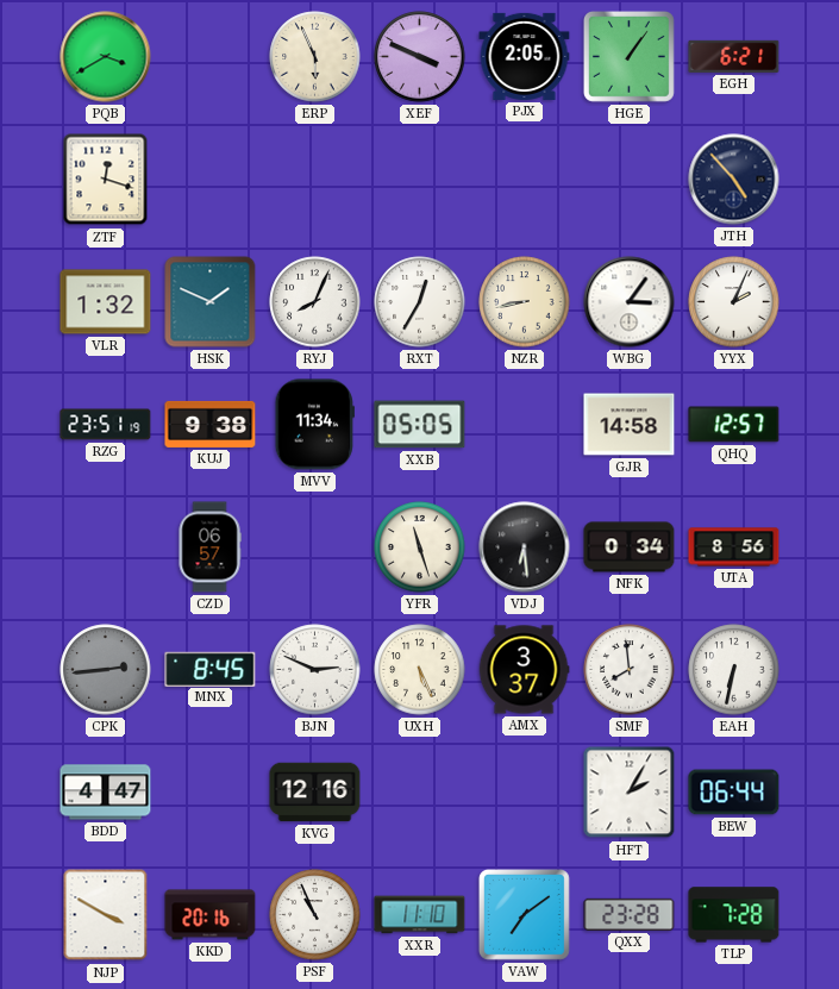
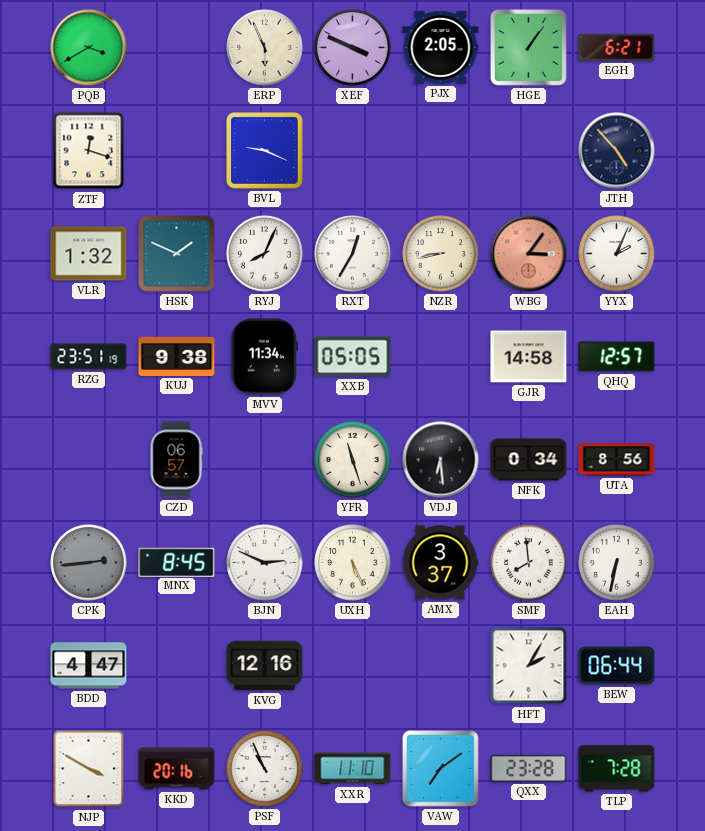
BVL: none -> 9:19 (265, 151)
WBG dial: white -> salmon (529, 254)
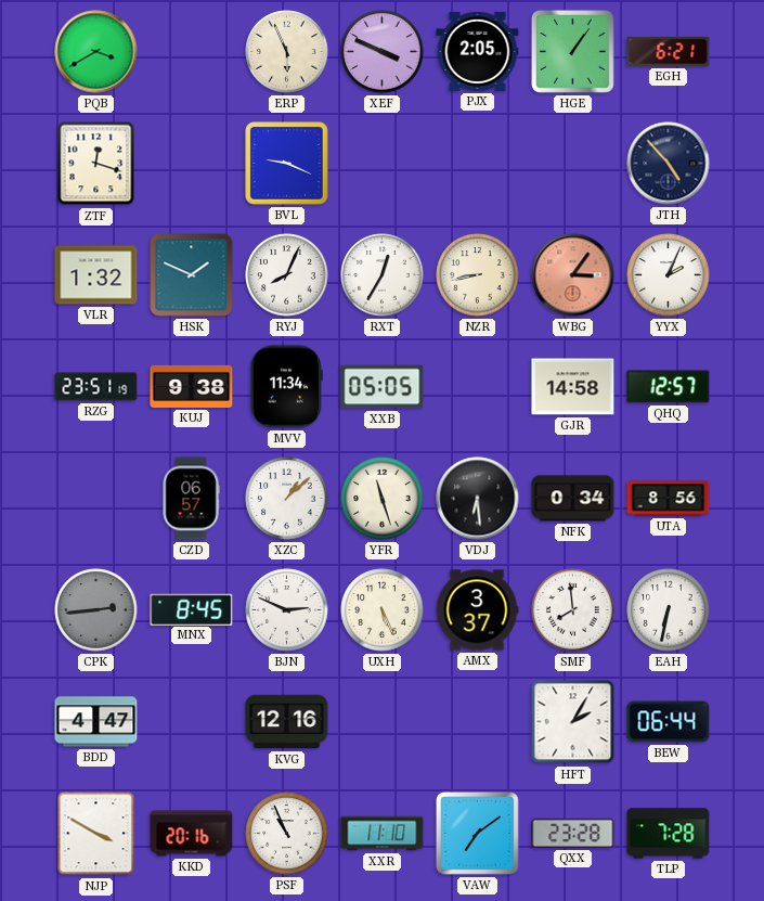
XZC: none -> 1:08 (287, 499)
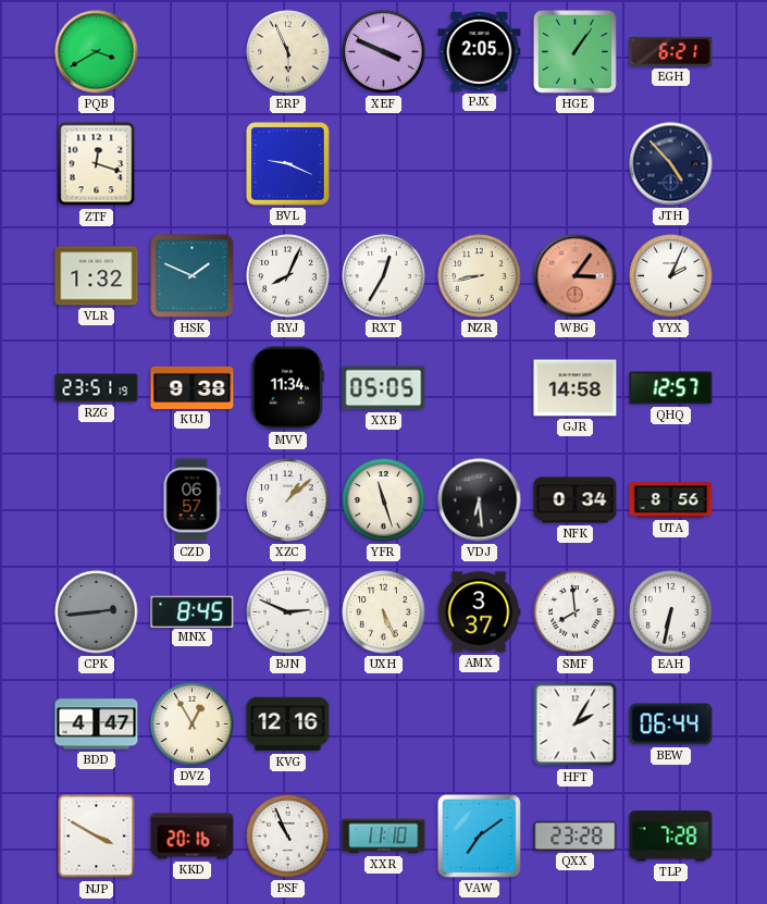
DVZ: none -> 12:55 (193, 725)
